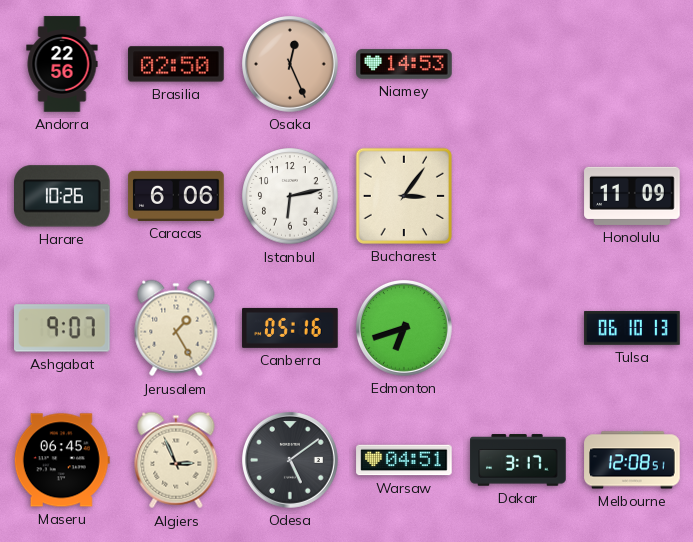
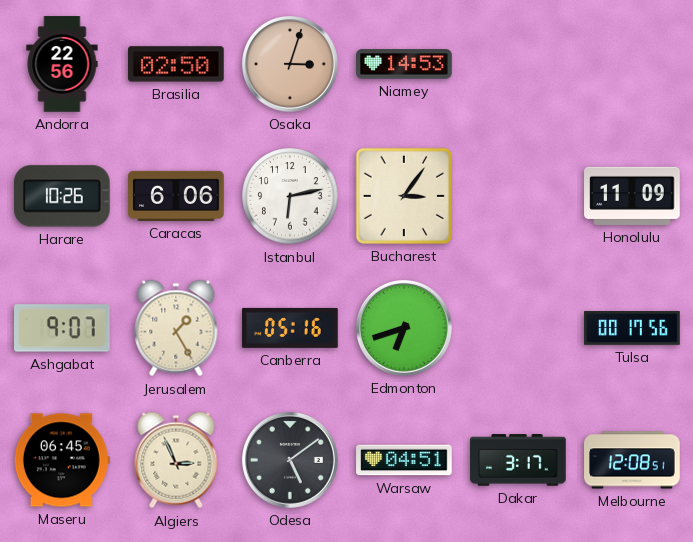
Osaka: 12:26 -> 3:03 (291, 65)
Tulsa: 06:10 -> 00:17 (632, 328)
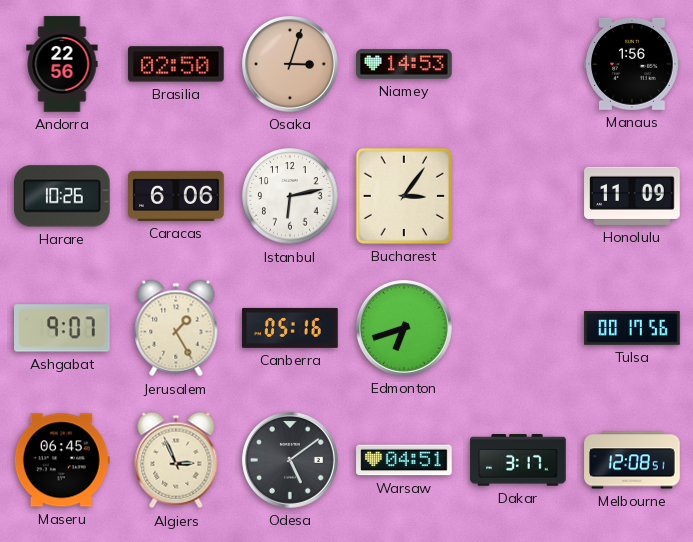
Manaus: none -> 1:56 (632, 64)
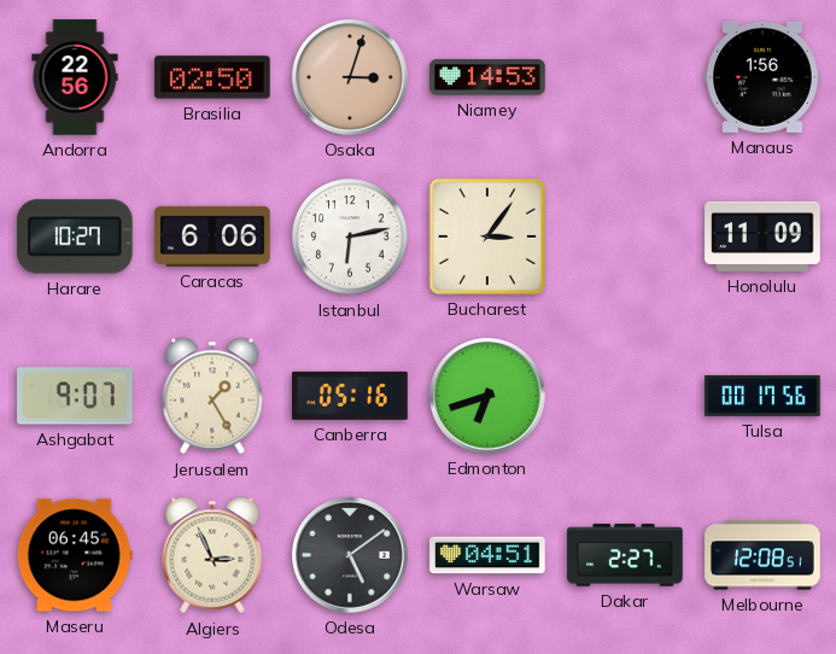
Harare: 10:26 -> 10:27 (76, 237)
Dakar: 3:17 -> 2:27 (625, 555)
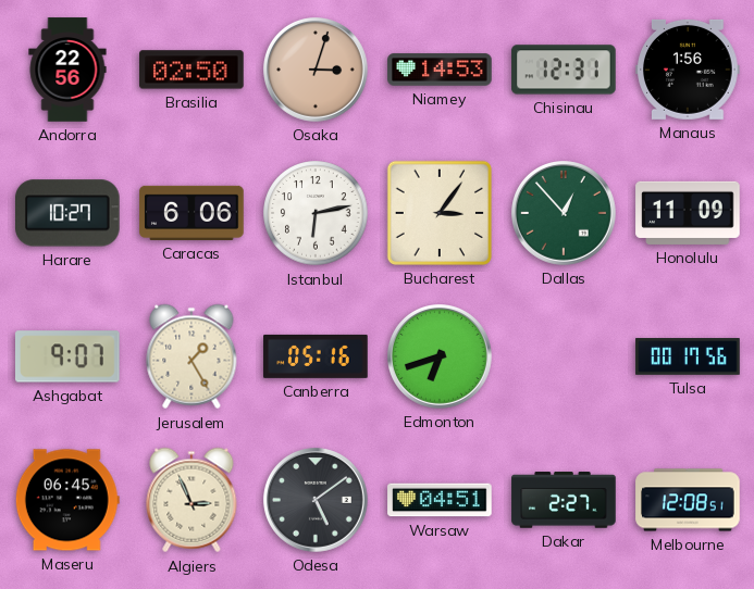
Chisinau: none -> 12:31 (564, 70)
Dallas: none -> 12:53 (565, 214)
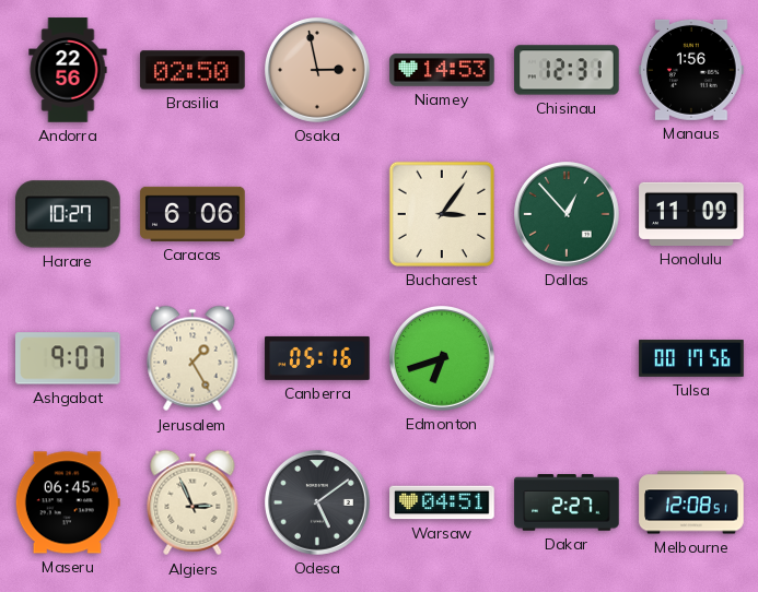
Osaka: 3:03 -> 2:58 (318, 71)
Istanbul: 6:13 -> none (316, 213)
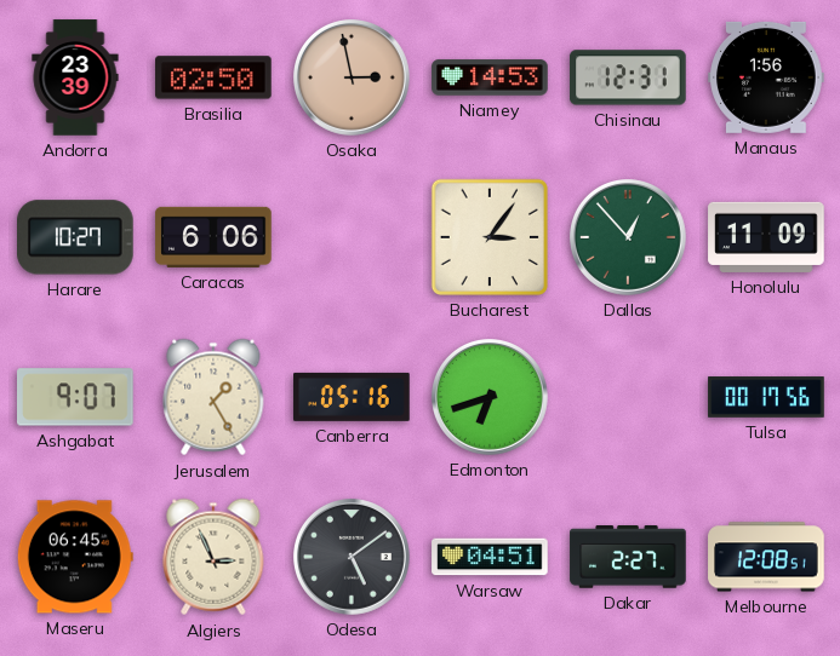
Andorra: 22:56 -> 23:39 (75, 77)
